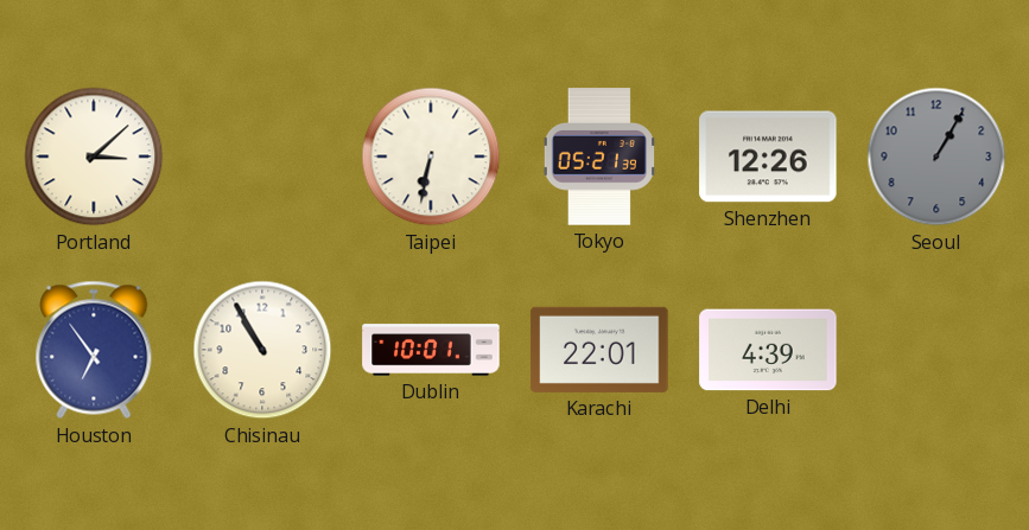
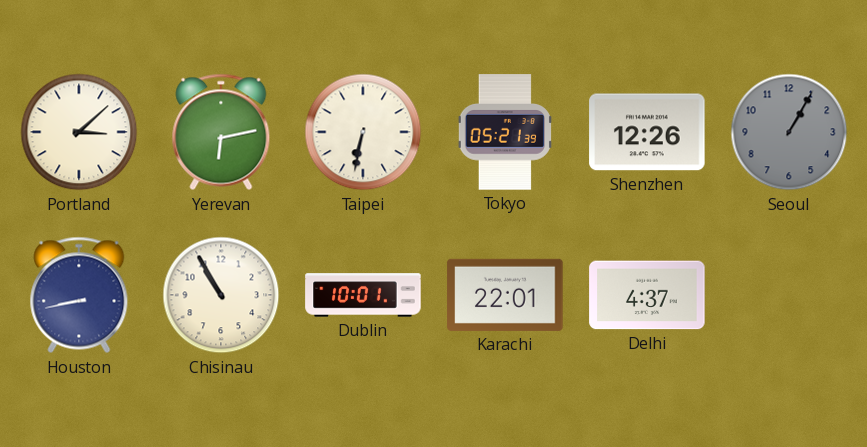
Yerevan: none -> 6:13 (221, 132)
Houston: 6:54 -> 8:43 (79, 295)
Delhi: 4:39 -> 4:37 (647, 295)
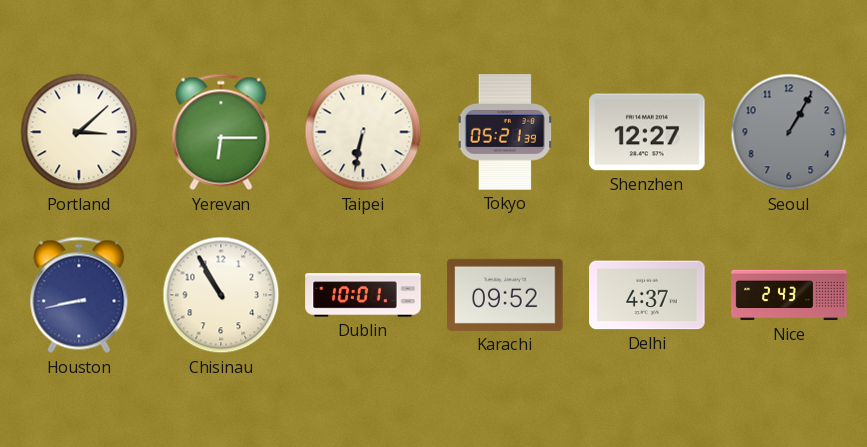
Yerevan: 6:13 -> 6:15 (221, 132)
Shenzhen: 12:26 -> 12:27 (647, 132)
Karachi: 22:01 -> 09:52 (505, 295)
Nice: none -> 2:43 (789, 295)
